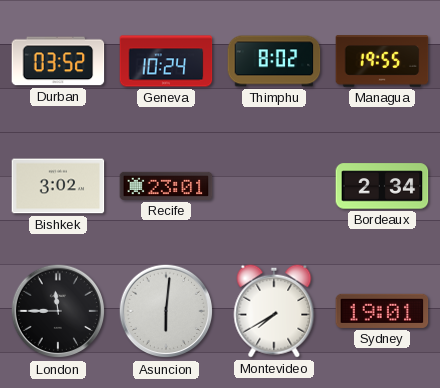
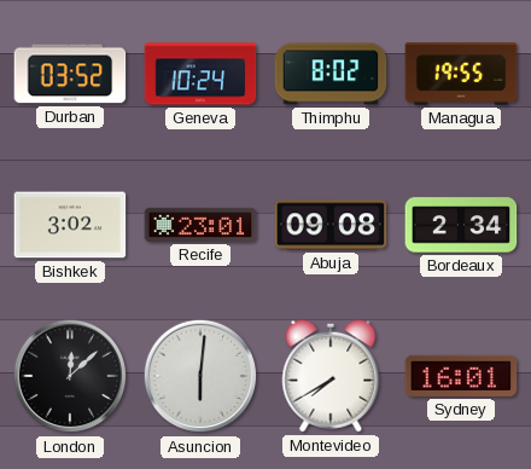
Abuja: none -> 09:08 (331, 225)
London: 11:45 -> 12:08 (70, 376)
Sydney: 19:01 -> 16:01 (461, 376)
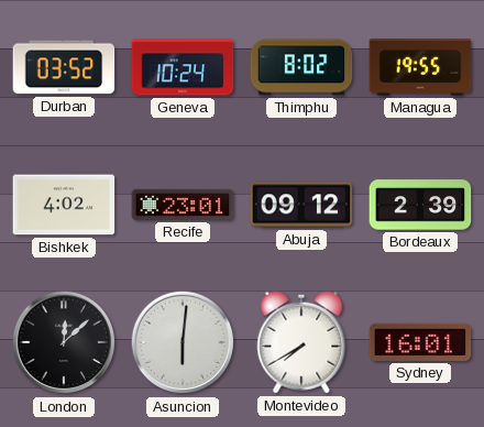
Bishkek: 3:02 -> 4:02 (64, 205)
Abuja: 09:08 -> 09:12 (301, 205)
Bordeaux: 2:34 -> 2:39 (420, 205)
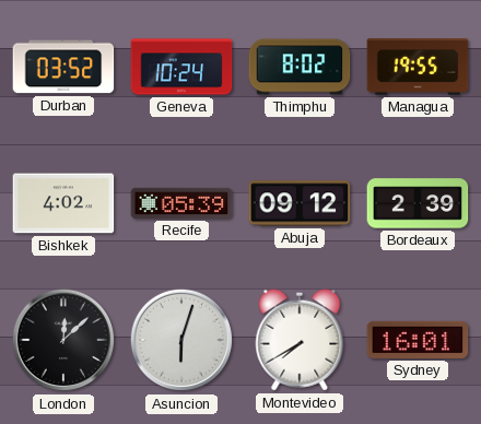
Recife: 23:01 -> 05:39 (181, 203)
Asuncion: 6:01 -> 6:03 (181, 340)
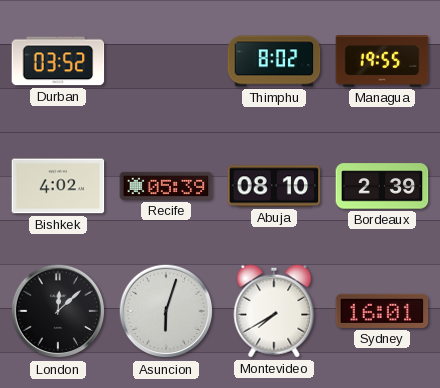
Geneva: 10:24 -> none (181, 67)
Abuja: 09:12 -> 08:10 (274, 186)
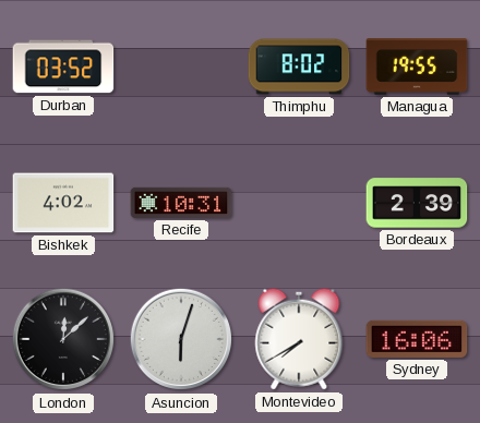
Recife: 05:39 -> 10:31 (181, 203)
Abuja: 08:10 -> none (274, 186)
Sydney: 16:01 -> 16:06 (417, 339)
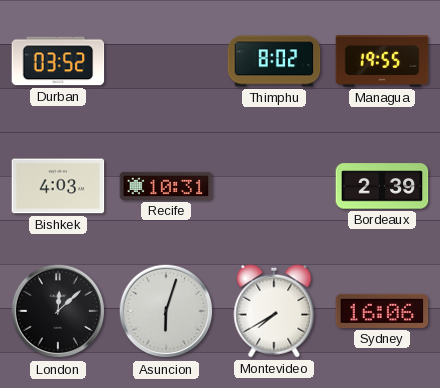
Bishkek: 4:02 -> 4:03 (58, 186)
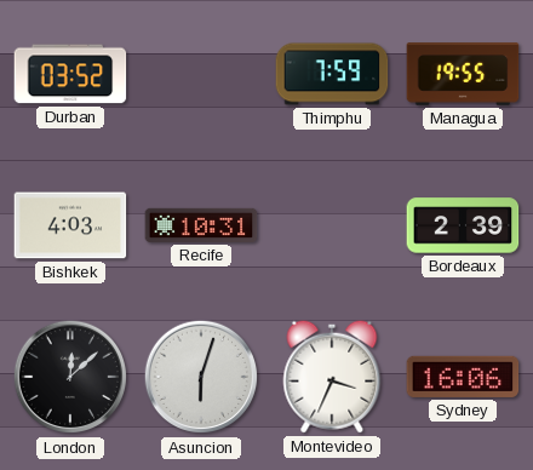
Thimphu: 8:02 -> 7:59 (332, 74)
Montevideo: 7:40 -> 3:34 (332, 377)
